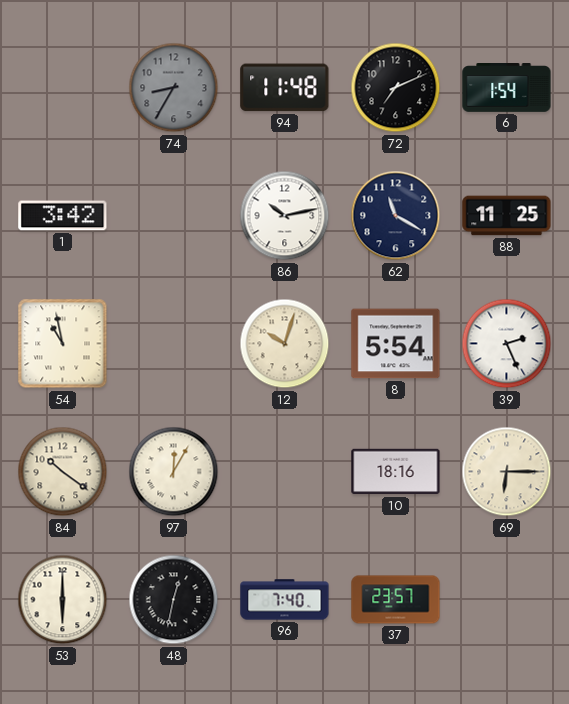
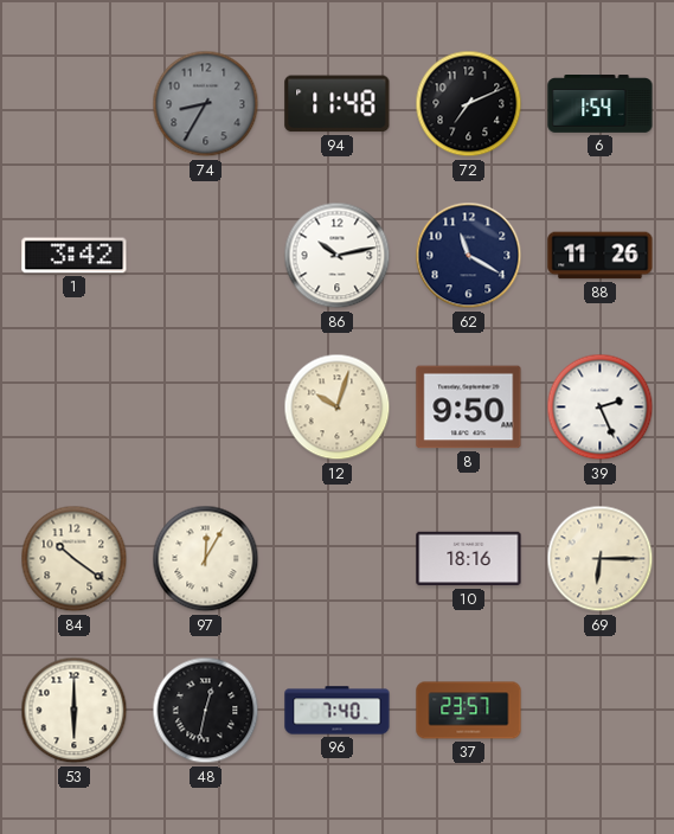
88: 11:25 -> 11:26 (601, 256)
54: 10:58 -> none (63, 344)
8: 5:54 -> 9:50 (469, 408)
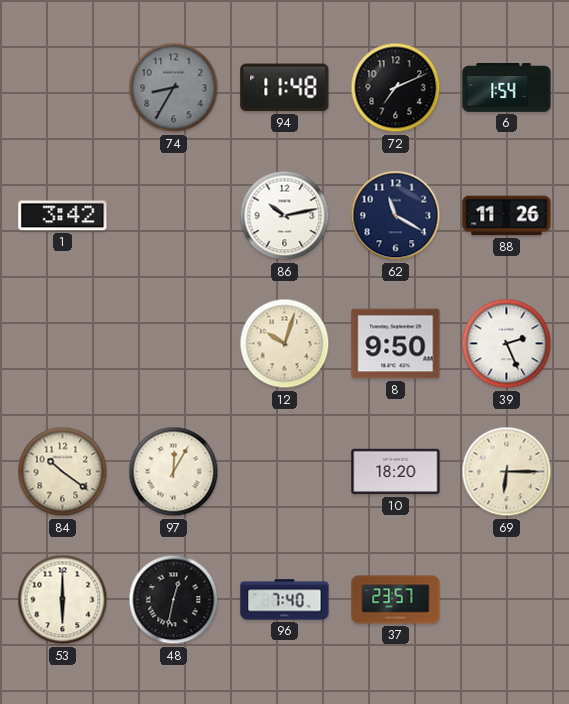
10: 18:16 -> 18:20 (396, 472)
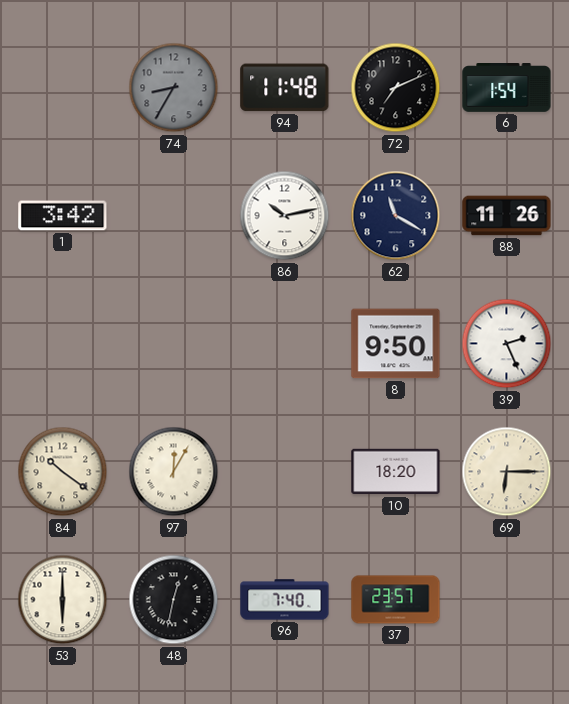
12: 10:03 -> none (285, 344)
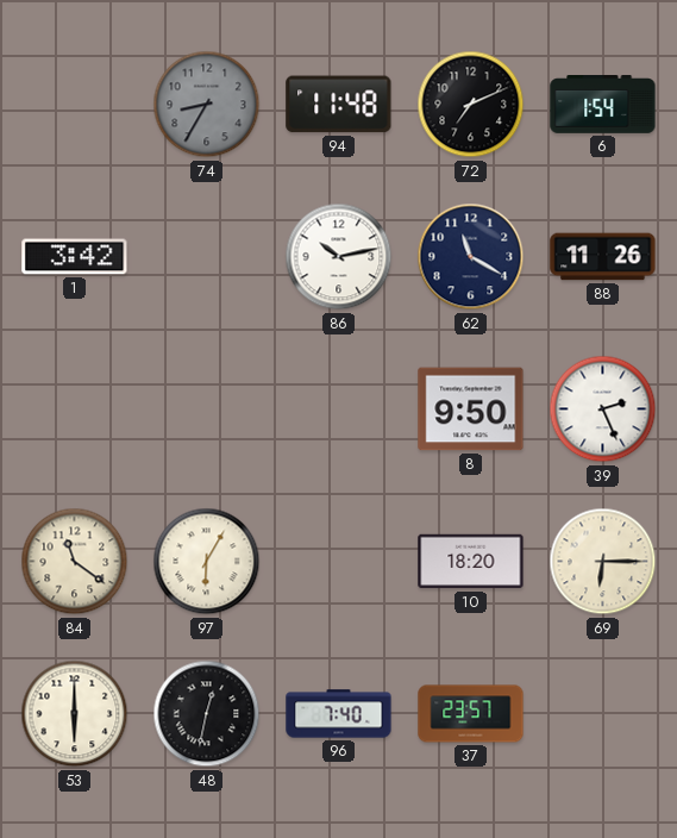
84: 10:21 -> 11:21 (75, 562)
97: 12:05 -> 6:05 (207, 562)
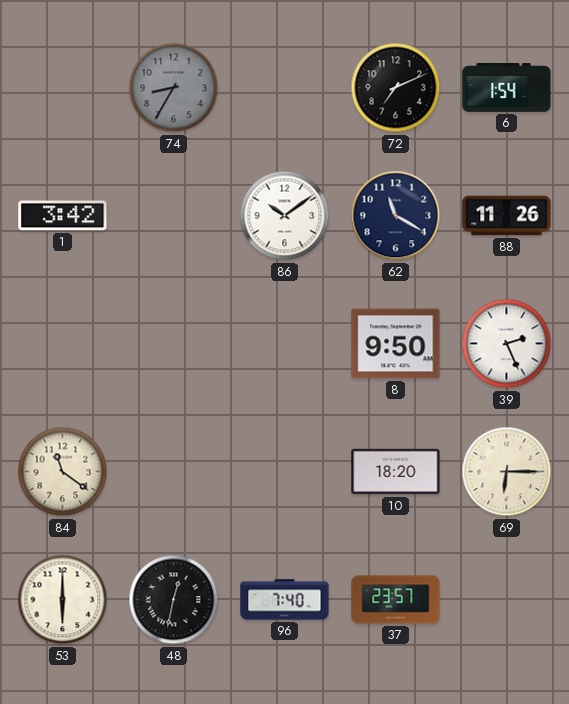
94: 11:48 -> none (339, 105)
86: 10:13 -> 10:09 (285, 216)
97: 6:05 -> none (207, 562)
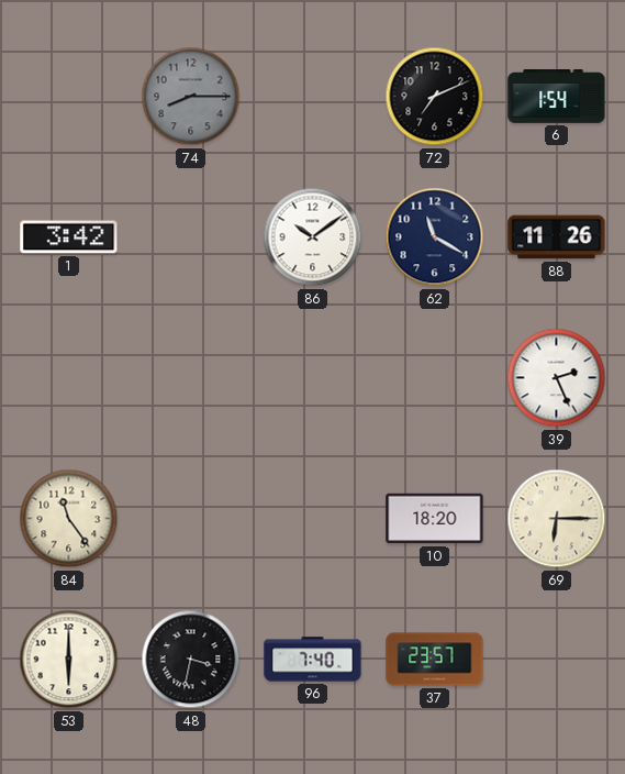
74: 8:35 -> 8:15 (191, 97)
8: 9:50 -> none (396, 344)
84: 11:21 -> 11:24 (69, 519)
48: 12:32 -> 3:32 (191, 660)
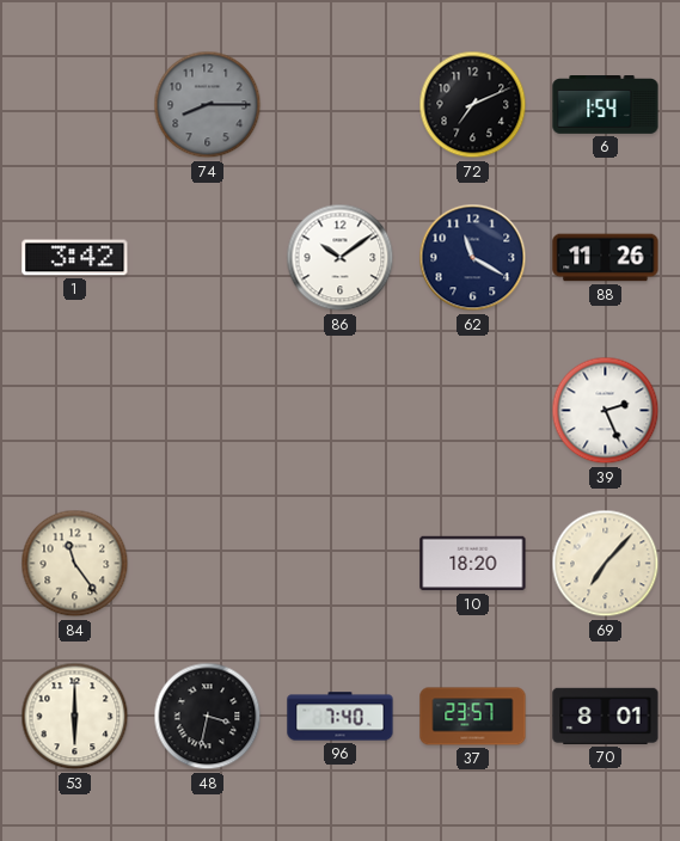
69: 6:15 -> 7:07 (606, 564)
70: none -> 8:01 (606, 716)
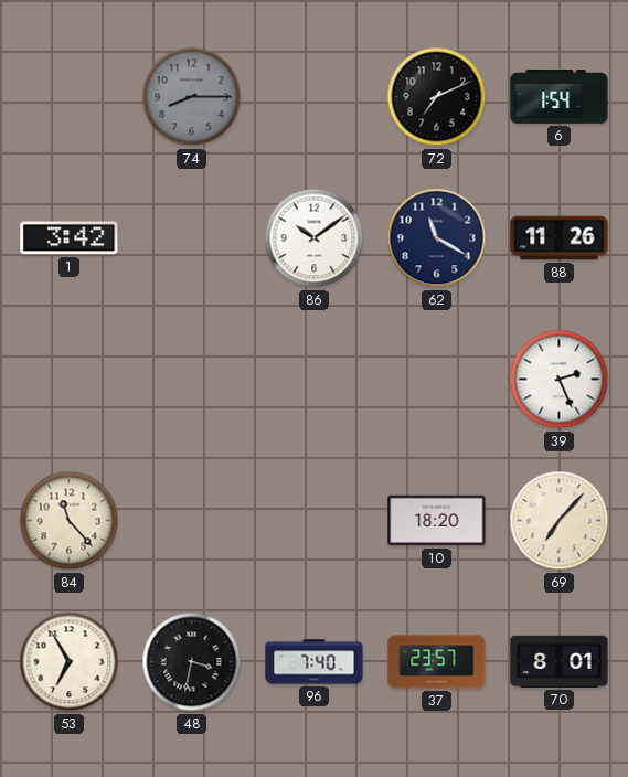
84: 11:24 -> 11:23 (70, 521)
53: 6:00 -> 6:55 (70, 662)
